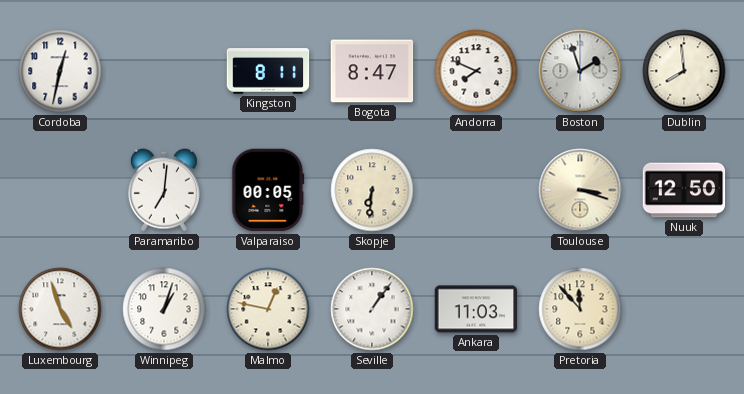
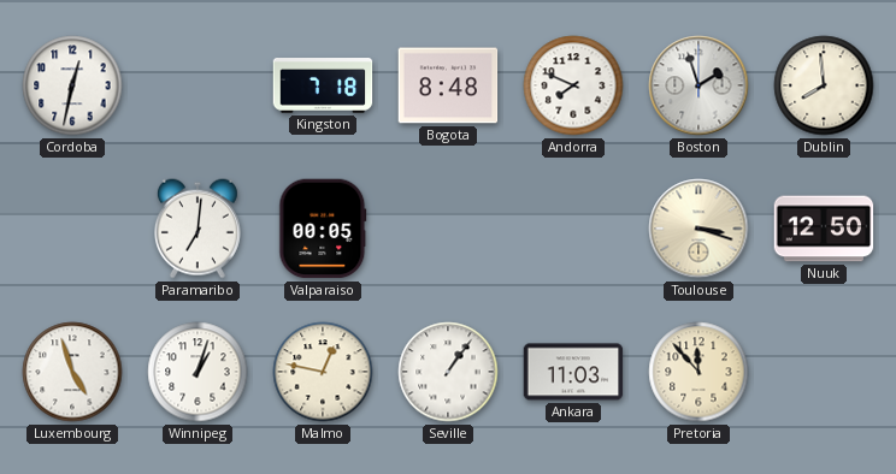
Kingston: 8:11 -> 7:18 (323, 87)
Bogota: 8:47 -> 8:48 (448, 85)
Skopje: 6:31 -> none (372, 190)
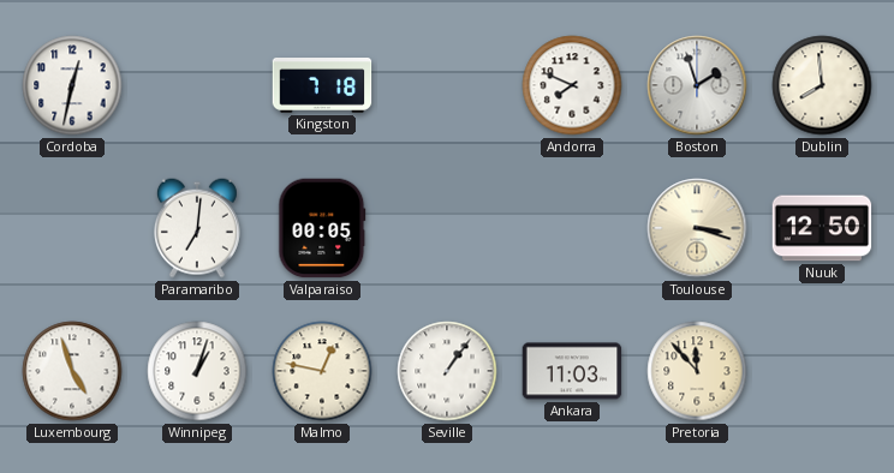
Bogota: 8:48 -> none (448, 85)
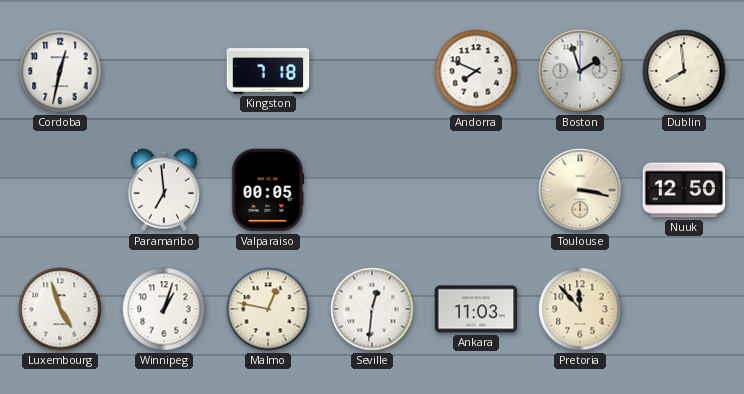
Paramaribo: 7:01 -> 6:59 (164, 190)
Toulouse: 3:18 -> 3:17 (580, 190)
Seville: 1:06 -> 12:31 (372, 309)
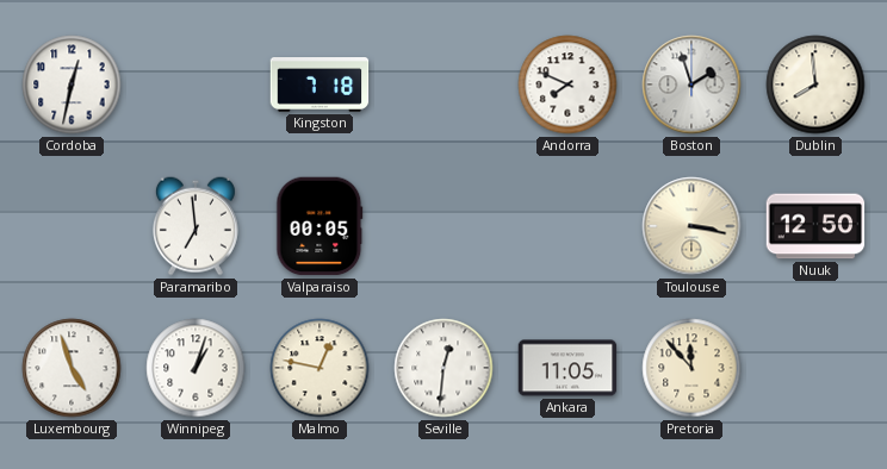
Ankara: 11:03 -> 11:05 (567, 368)
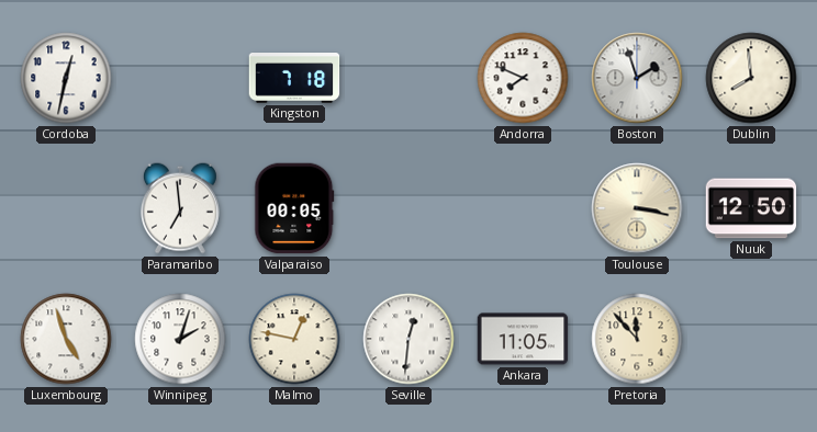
Winnipeg: 1:03 -> 2:03 (180, 339)
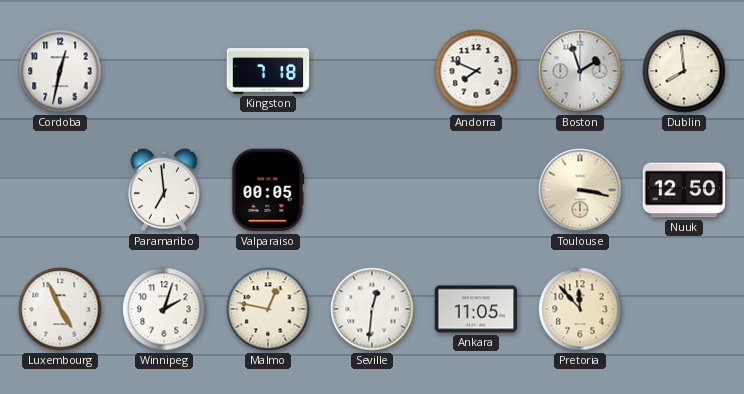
Luxembourg: 4:57 -> 4:56 (60, 309)
